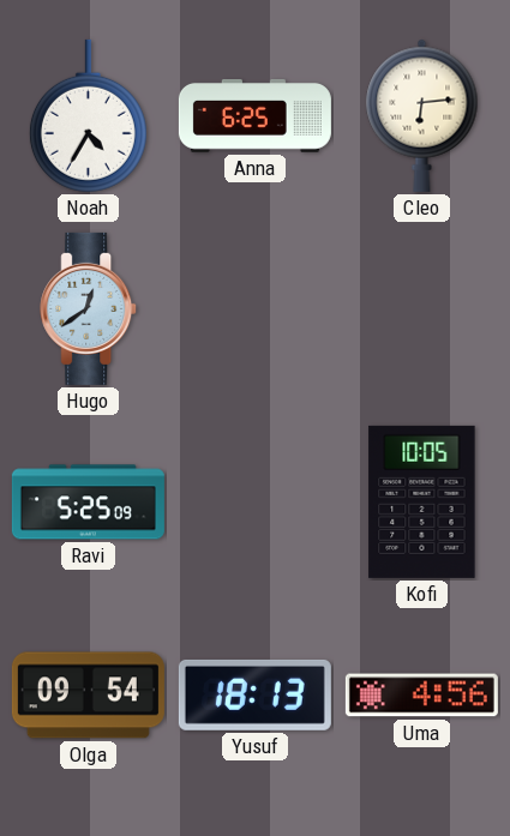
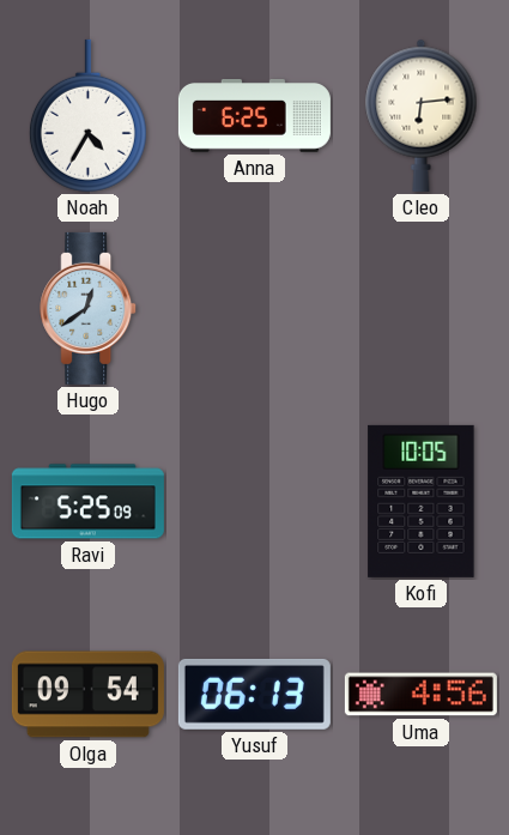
Yusuf: 18:13 -> 06:13 (254, 694)
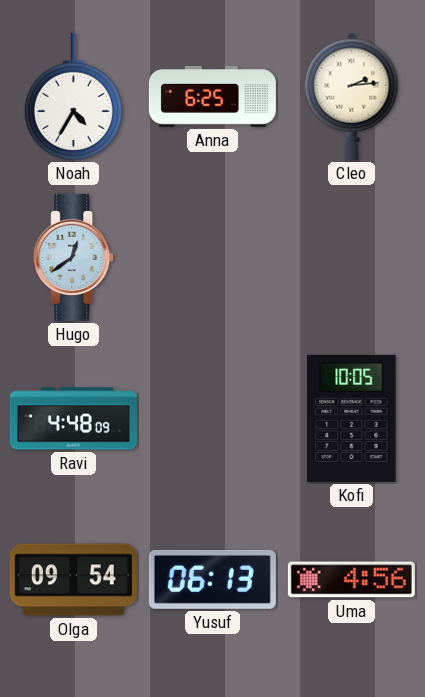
Cleo: 6:14 -> 2:14 (352, 96)
Ravi: 5:25 -> 4:48 (73, 419)
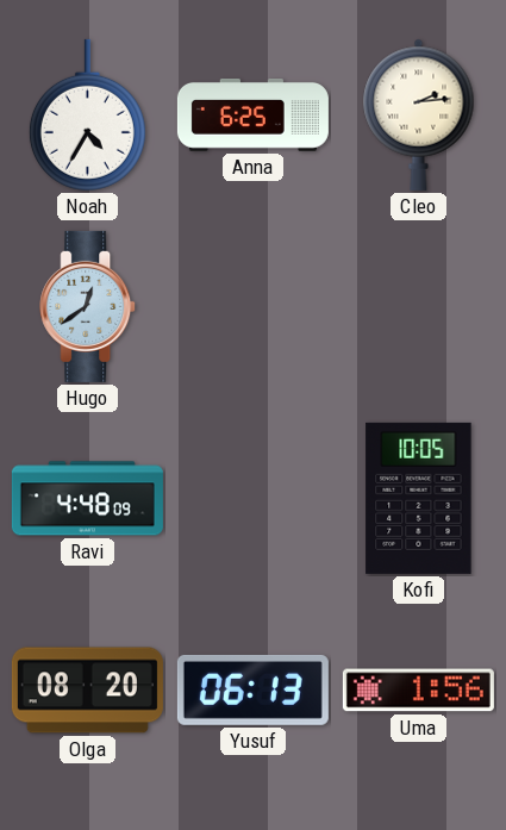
Olga: 09:54 -> 08:20 (87, 691)
Uma: 4:56 -> 1:56 (418, 691)
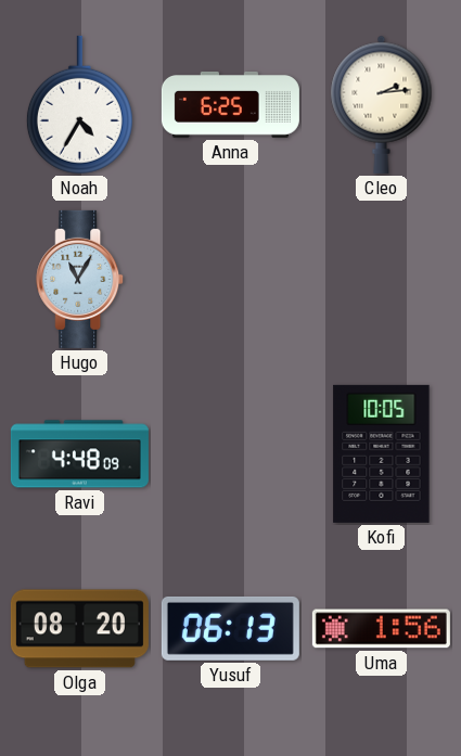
Hugo: 12:39 -> 11:05 (80, 279)
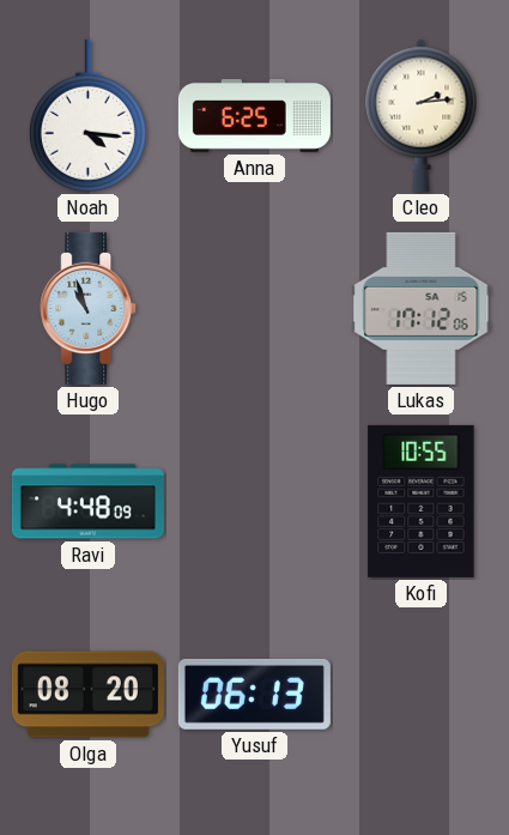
Noah: 4:35 -> 4:16 (87, 116)
Hugo: 11:05 -> 10:57 (89, 308)
Lukas: none -> 17:12 (422, 308)
Kofi: 10:05 -> 10:55 (422, 501)
Uma: 1:56 -> none (381, 629)
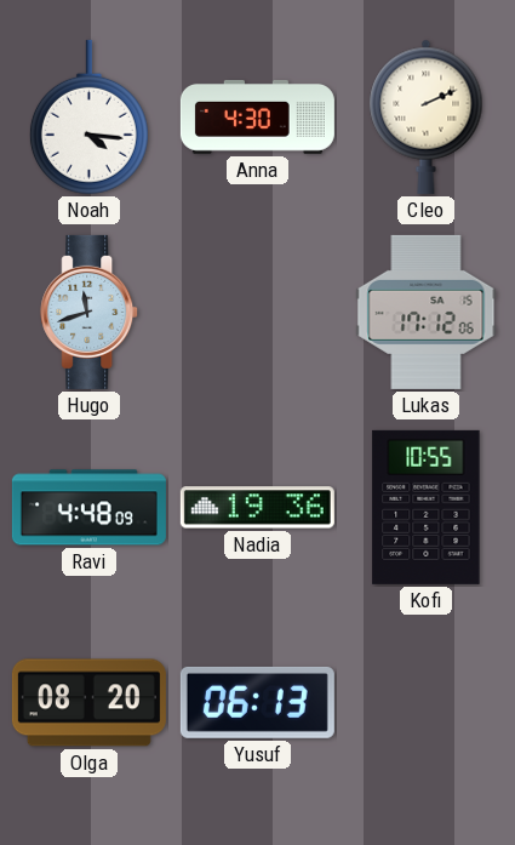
Anna: 6:25 -> 4:30 (257, 116)
Cleo: 2:14 -> 2:11 (427, 116)
Hugo: 10:57 -> 11:42 (90, 312)
Nadia: none -> 19:36 (257, 508)
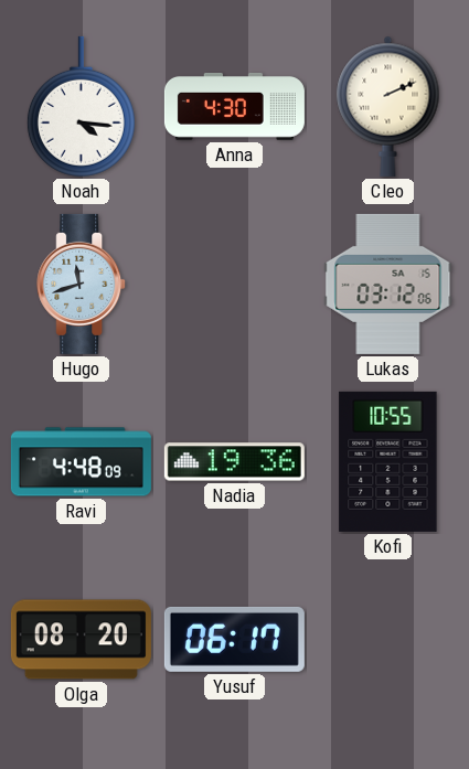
Lukas: 17:12 -> 03:12 (388, 284)
Yusuf: 06:13 -> 06:17 (234, 639)
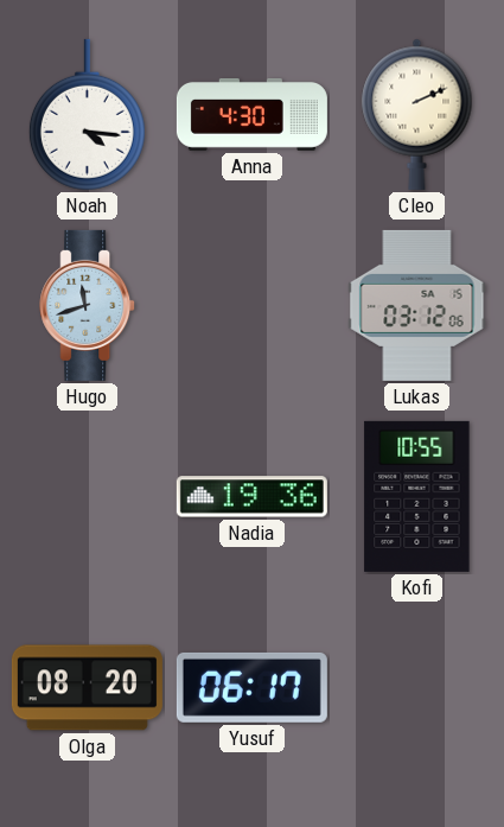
Ravi: 4:48 -> none (81, 462)
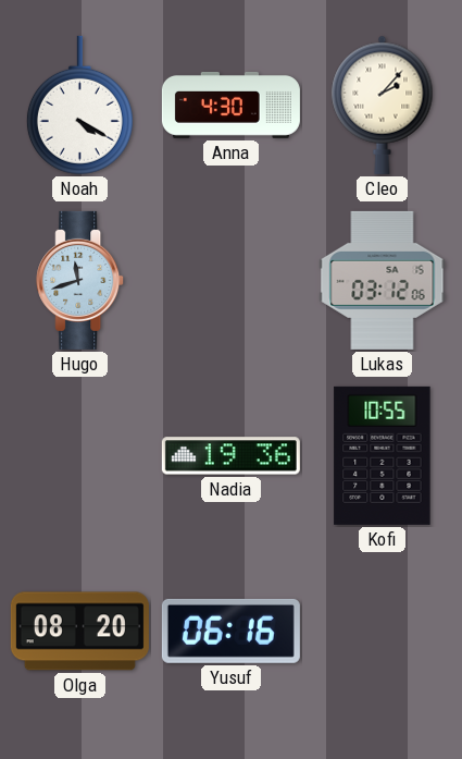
Noah: 4:16 -> 4:20 (79, 106)
Cleo: 2:11 -> 2:07 (383, 105)
Yusuf: 06:17 -> 06:16 (230, 631)
